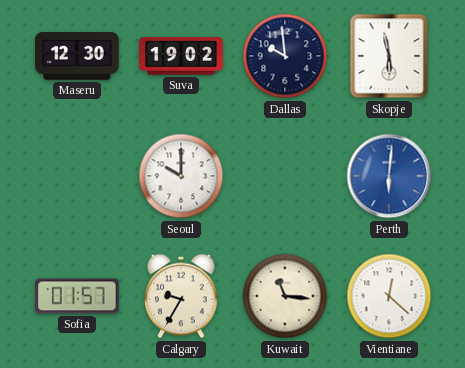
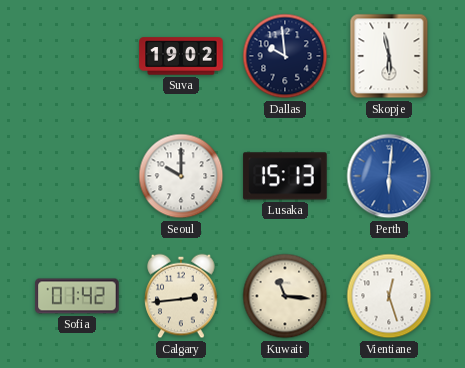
Maseru: 12:30 -> none (77, 57)
Lusaka: none -> 15:13 (285, 176)
Sofia: 01:57 -> 01:42 (77, 296)
Calgary: 9:35 -> 2:44 (181, 296)
Vientiane: 12:22 -> 12:27 (389, 296)
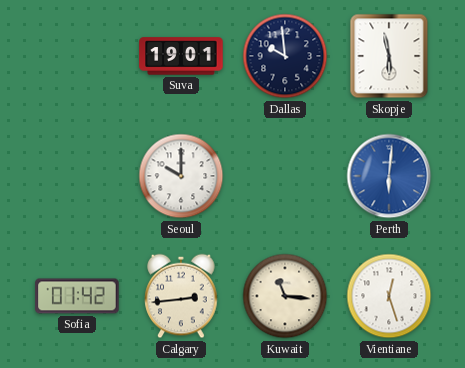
Suva: 19:02 -> 19:01 (181, 56)
Lusaka: 15:13 -> none (285, 176)
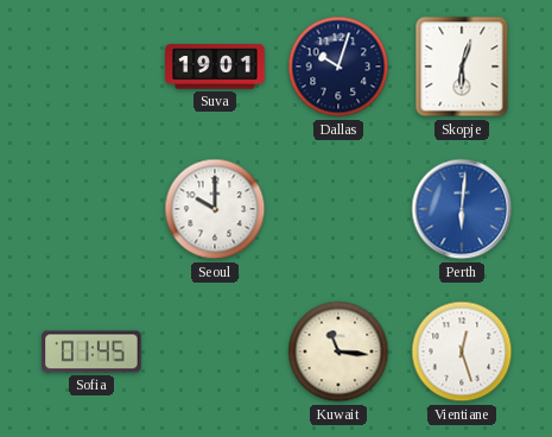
Dallas: 9:59 -> 10:03 (338, 66)
Skopje: 5:58 -> 6:03 (462, 66)
Sofia: 01:42 -> 01:45 (91, 351)
Calgary: 2:44 -> none (181, 296)
